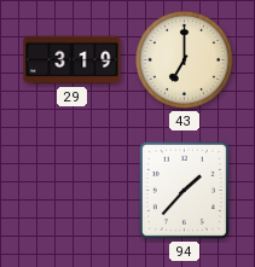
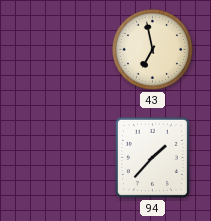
29: 3:19 -> none (73, 60)
43: 7:00 -> 6:58 (152, 49)
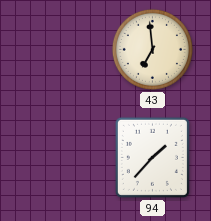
43: 6:58 -> 6:59 (152, 49)
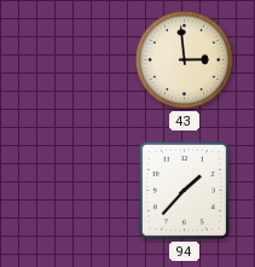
43: 6:59 -> 2:59 (184, 59)
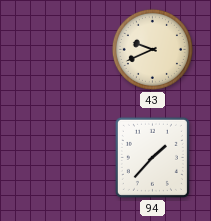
43: 2:59 -> 9:41 (152, 49)
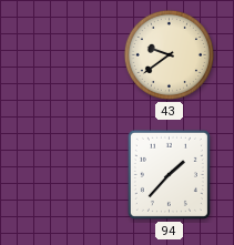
43: 9:41 -> 9:39 (169, 54)
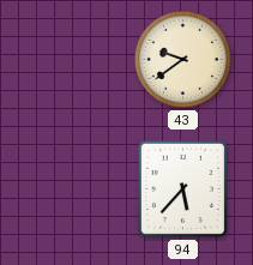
94: 1:37 -> 5:37 (182, 188)
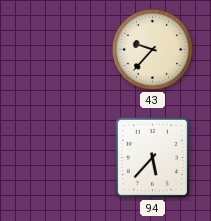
43: 9:39 -> 9:37 (152, 49)
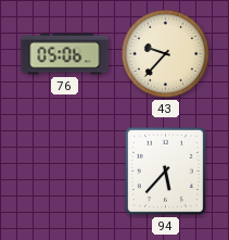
76: none -> 05:06 (65, 54)
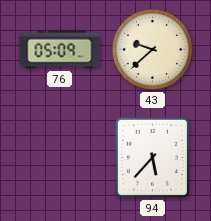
76: 05:06 -> 05:09 (60, 50)
43: 9:37 -> 9:38 (152, 49)
